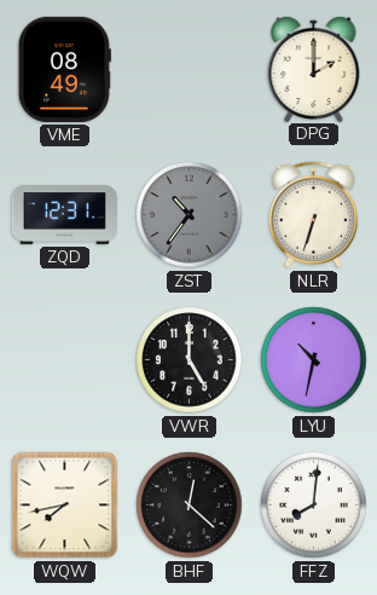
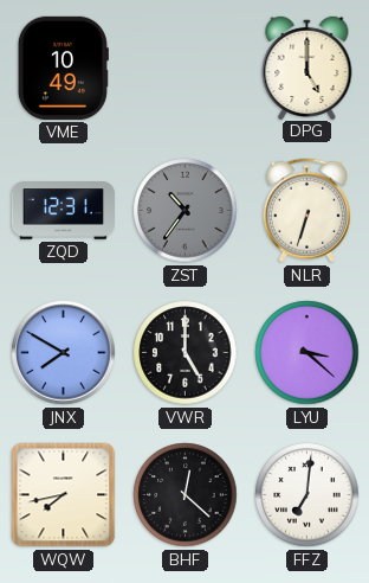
VME: 08:49 -> 10:49 (63, 68)
DPG: 2:00 -> 5:00 (307, 66)
JNX: none -> 7:50 (64, 353)
LYU: 10:32 -> 3:22 (307, 353)
FFZ: 8:01 -> 7:01 (307, 495)
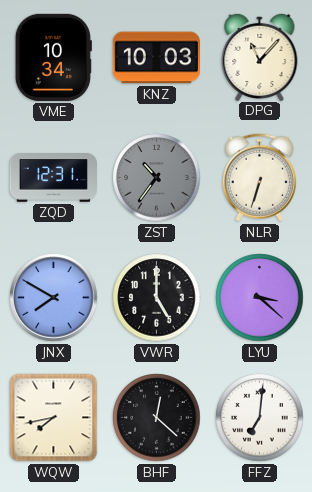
VME: 10:49 -> 10:34 (53, 57)
KNZ: none -> 10:03 (156, 58)
DPG: 5:00 -> 11:07 (260, 56)
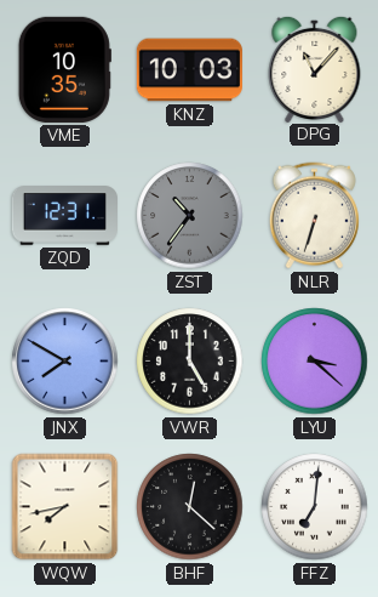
VME: 10:34 -> 10:35 (64, 69)
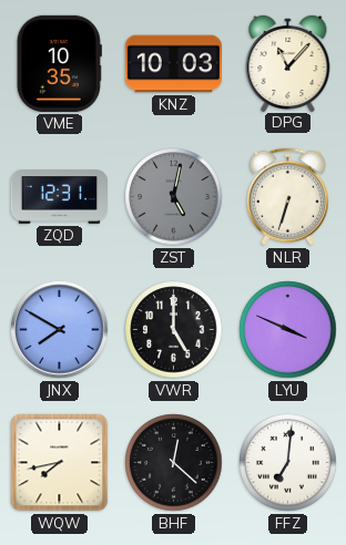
ZST: 10:36 -> 5:02 (174, 197)
LYU: 3:22 -> 3:49 (288, 330)
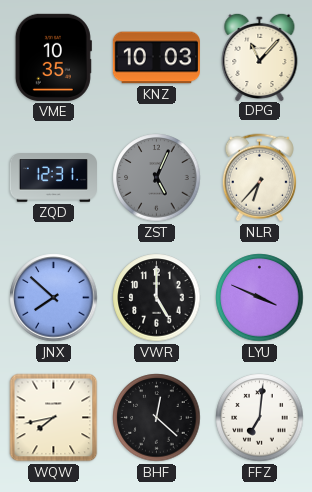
ZST: 5:02 -> 5:04 (157, 178)
NLR: 6:33 -> 6:37 (259, 178)
JNX: 7:50 -> 7:52 (54, 298)
